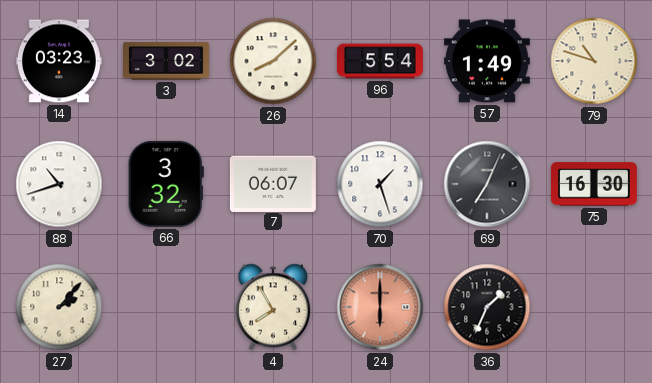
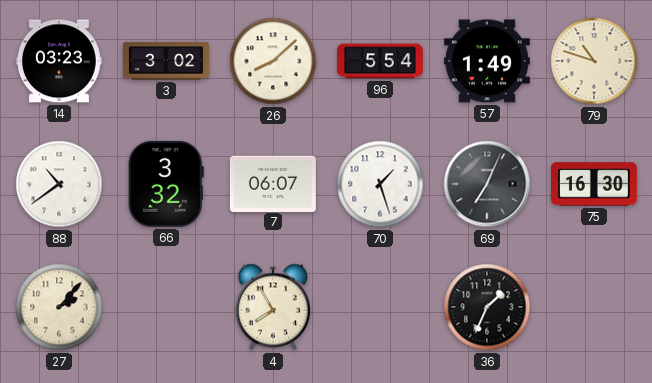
88: 10:42 -> 10:39 (59, 184)
24: 6:00 -> none (380, 307)
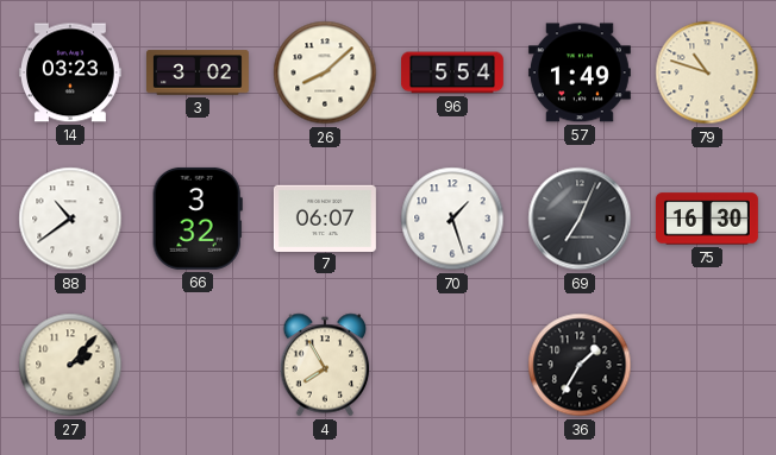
36: 1:34 -> 1:35 (580, 365)
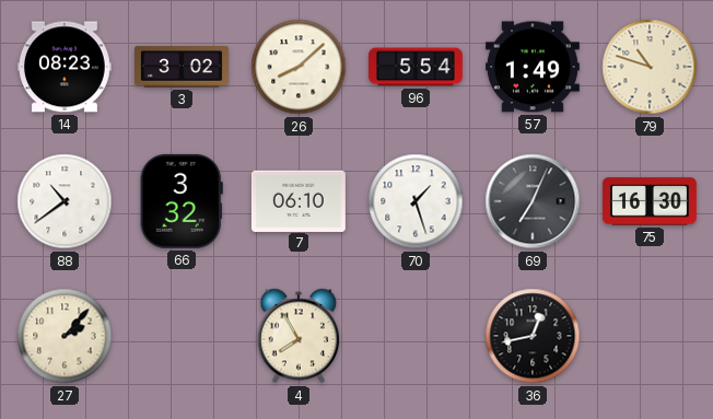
14: 03:23 -> 08:23 (65, 67)
7: 06:07 -> 06:10 (299, 200)
36: 1:35 -> 12:43 (533, 336)
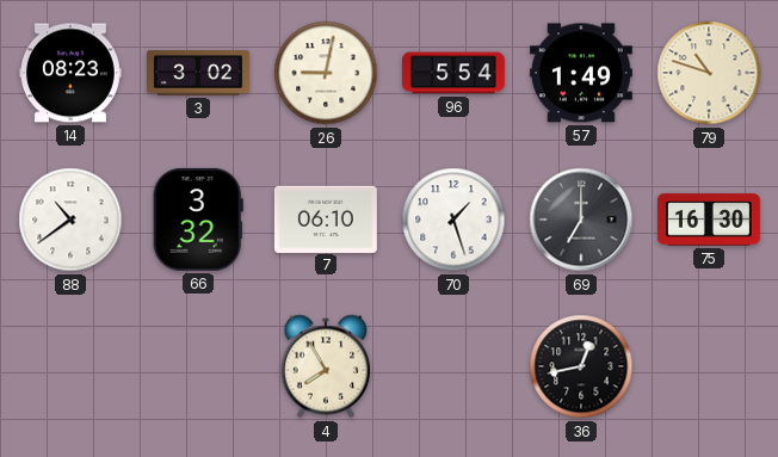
26: 8:08 -> 9:02 (326, 73)
69: 7:04 -> 7:00 (581, 220)
27: 2:07 -> none (65, 336)
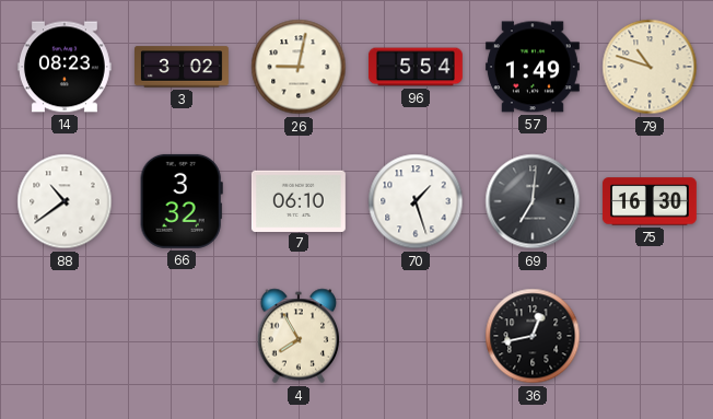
69: 7:00 -> 7:01 (533, 201)
